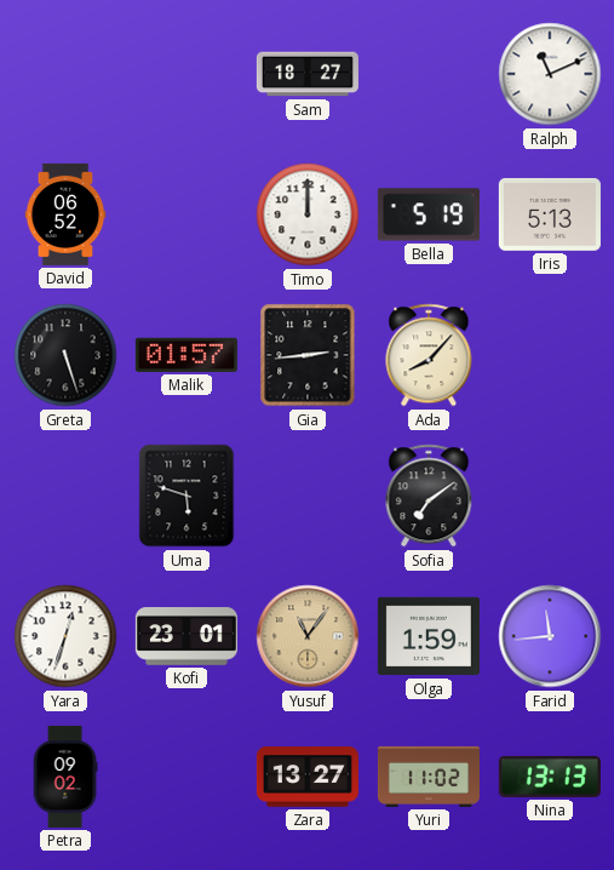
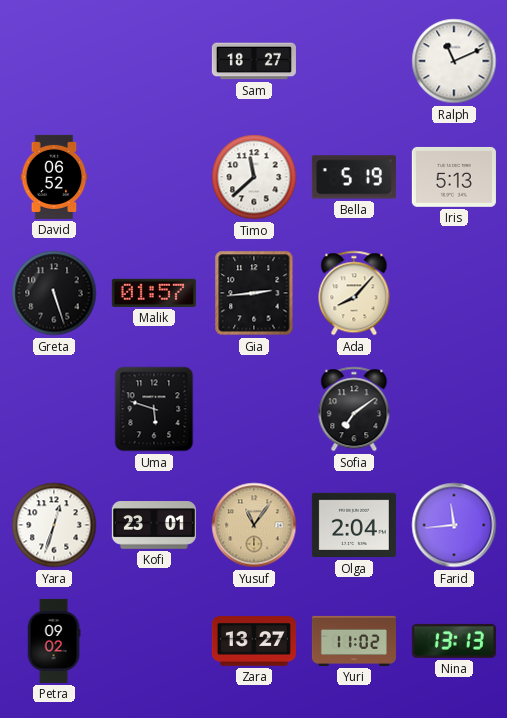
Timo: 12:00 -> 11:38 (254, 177)
Olga: 1:59 -> 2:04 (354, 525)
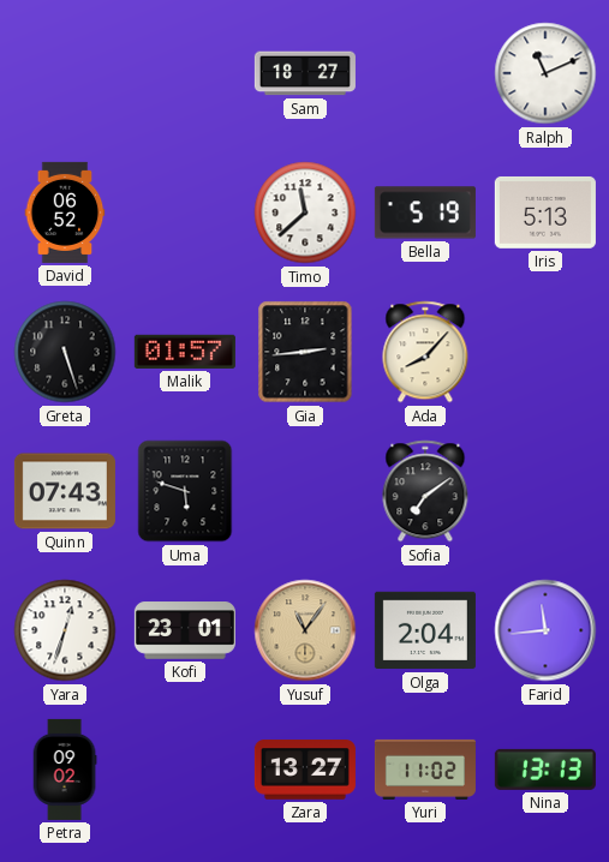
Quinn: none -> 07:43 (65, 491)
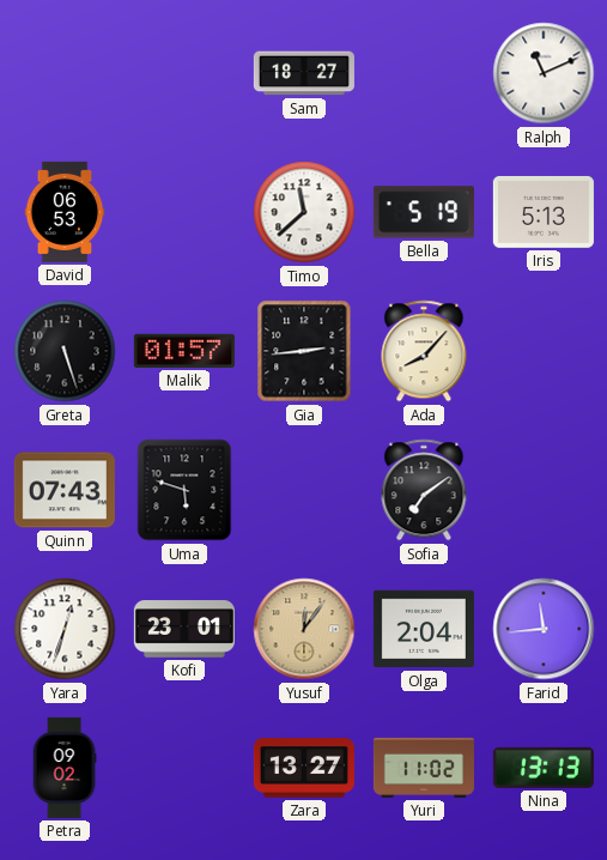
David: 06:52 -> 06:53 (65, 212)
Yusuf: 11:06 -> 12:06 (304, 629)
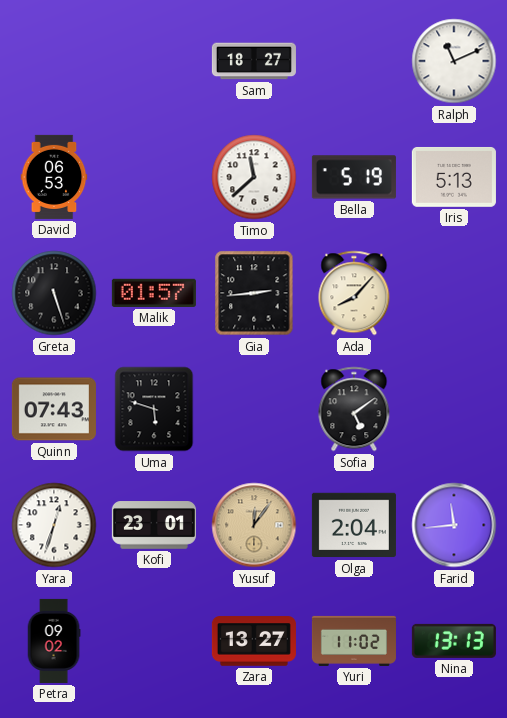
Sofia: 7:09 -> 5:09 (354, 409)
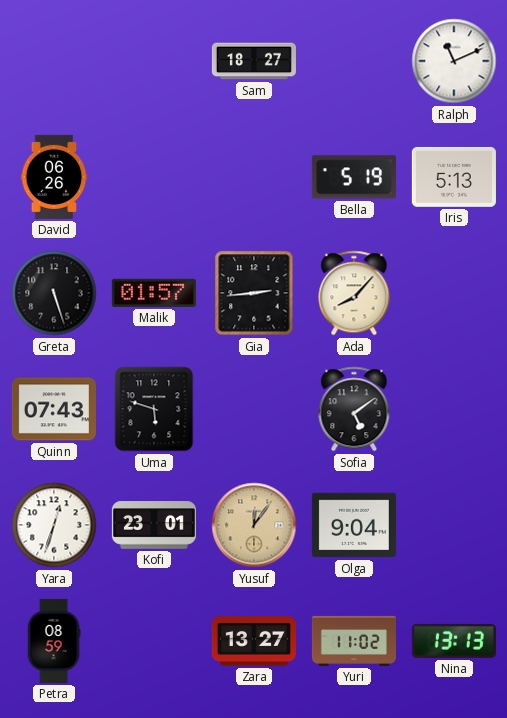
David: 06:53 -> 06:26 (54, 177)
Timo: 11:38 -> none (254, 177)
Olga: 2:04 -> 9:04 (354, 525)
Farid: 11:44 -> none (454, 525)
Petra: 09:02 -> 08:59 (54, 641)
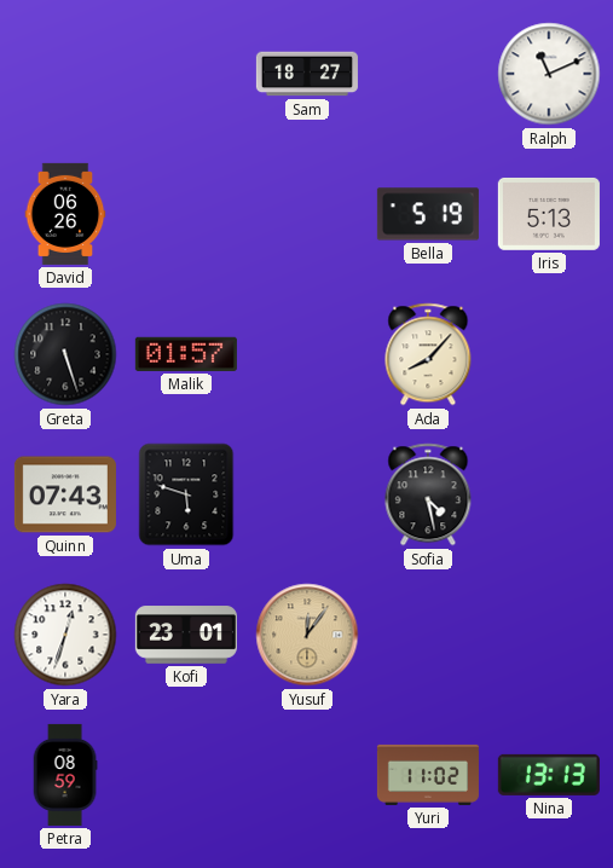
Gia: 2:44 -> none (254, 293)
Sofia: 5:09 -> 4:28 (428, 494)
Olga: 9:04 -> none (354, 525)
Zara: 13:27 -> none (254, 641)
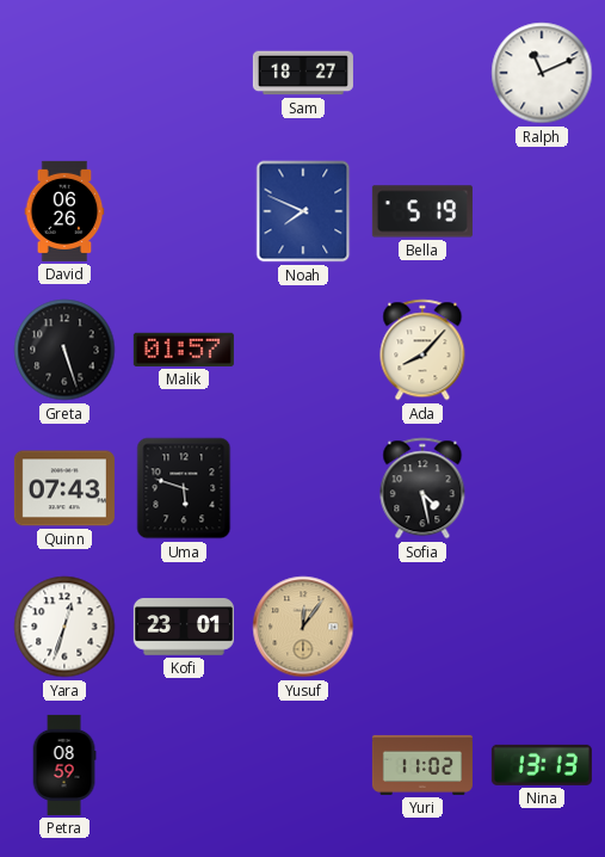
Noah: none -> 7:49 (303, 211)
Iris: 5:13 -> none (549, 214)
